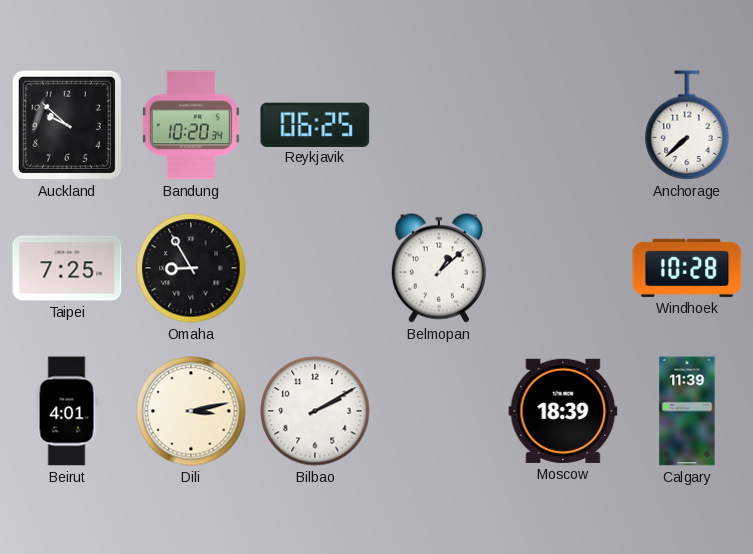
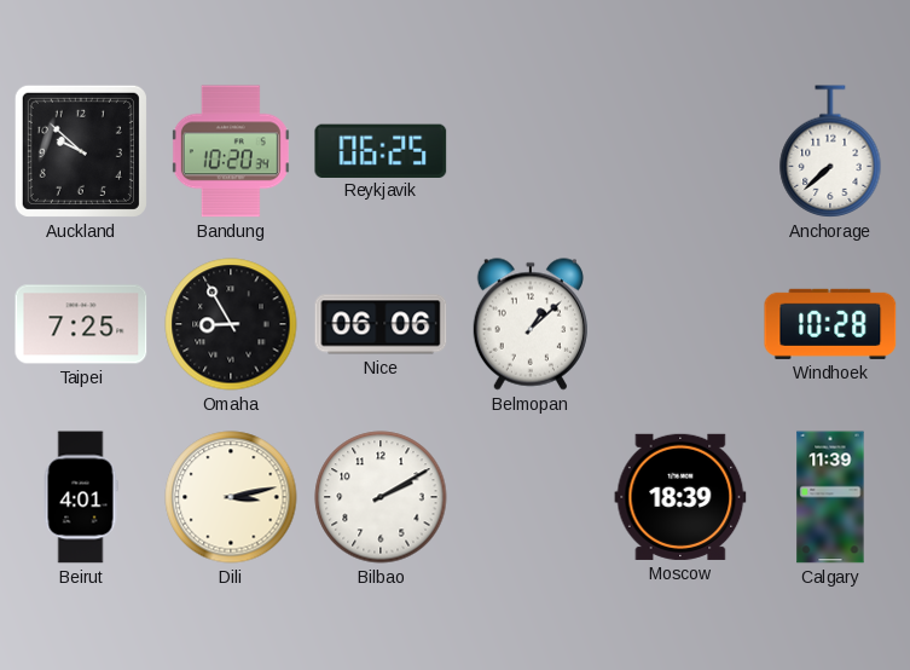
Nice: none -> 06:06 (381, 324)
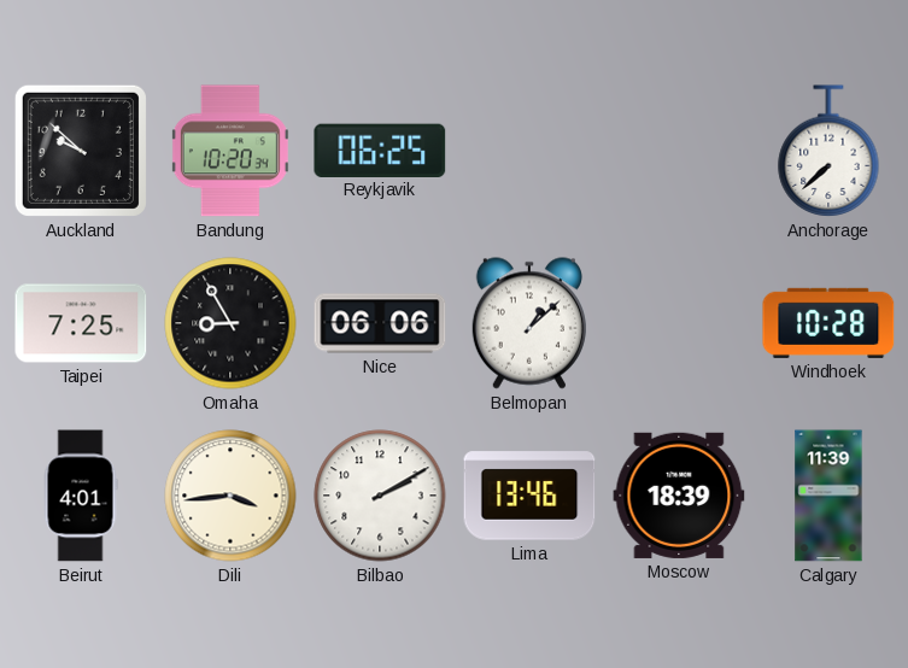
Dili: 3:13 -> 3:44 (230, 496)
Lima: none -> 13:46 (529, 496)
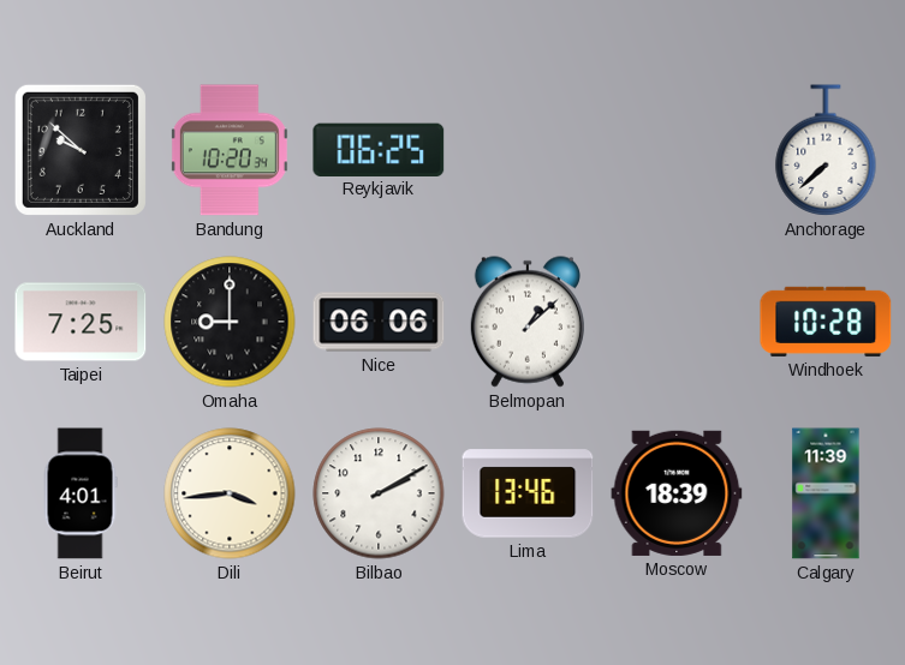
Omaha: 8:55 -> 9:00 (230, 322)
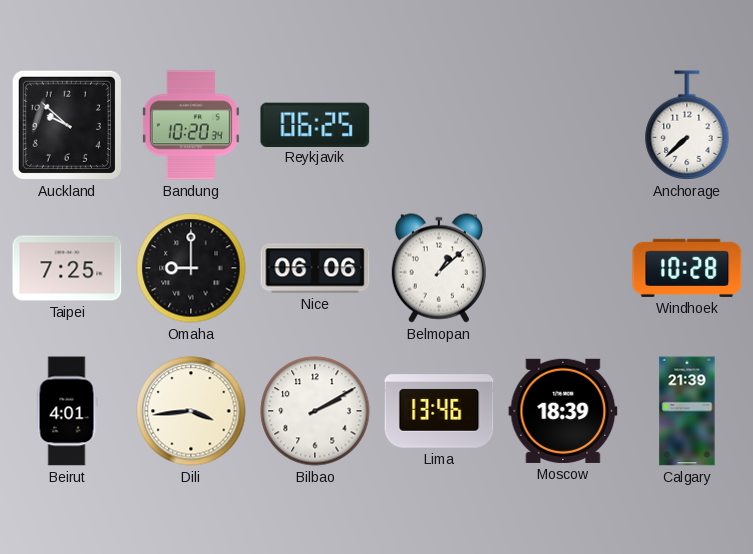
Calgary: 11:39 -> 21:39 (687, 411)
